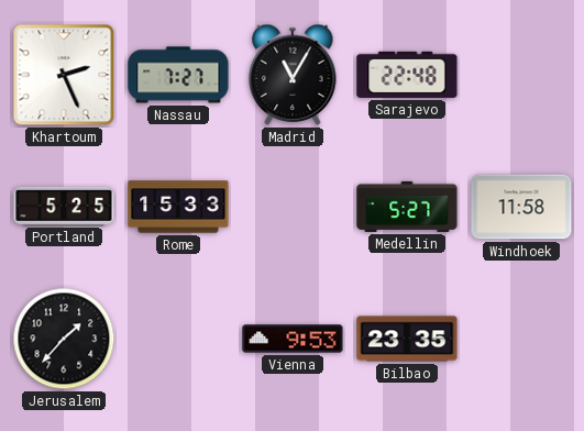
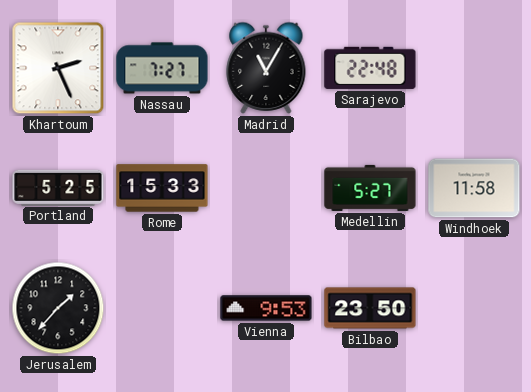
Bilbao: 23:35 -> 23:50 (370, 308)
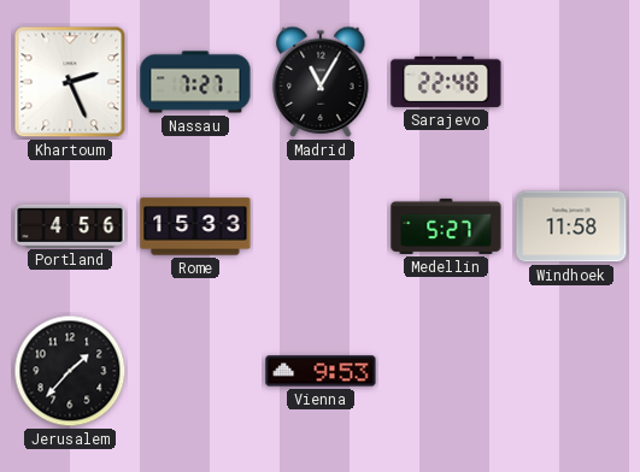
Portland: 5:25 -> 4:56 (70, 225)
Bilbao: 23:50 -> none (370, 308)
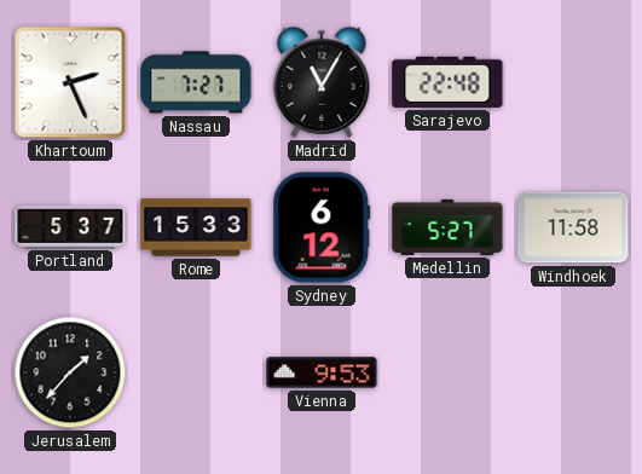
Portland: 4:56 -> 5:37 (70, 226)
Sydney: none -> 6:12 (322, 227)
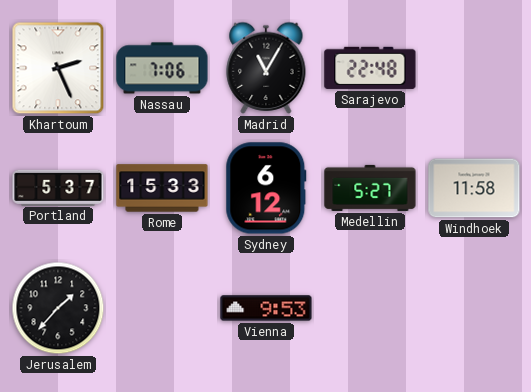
Nassau: 7:27 -> 7:06 (162, 68)
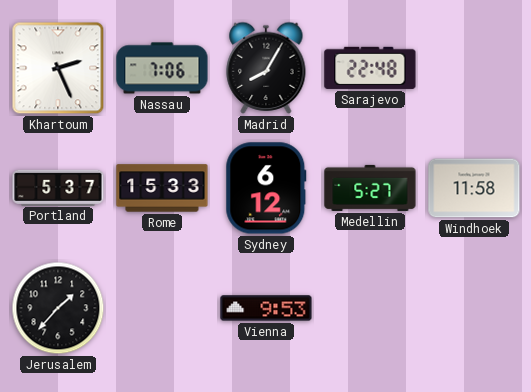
Madrid: 11:05 -> 8:05 (266, 68)
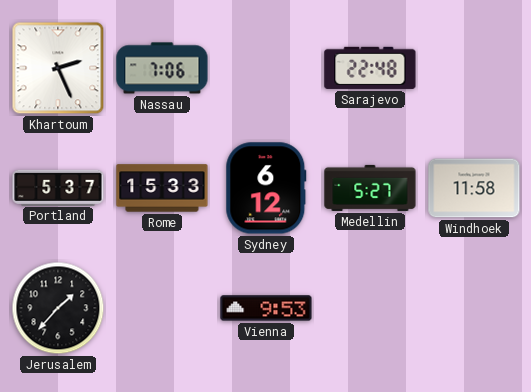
Madrid: 8:05 -> none (266, 68)
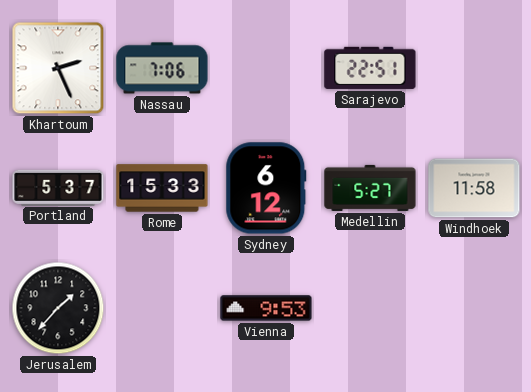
Sarajevo: 22:48 -> 22:51 (370, 68)
